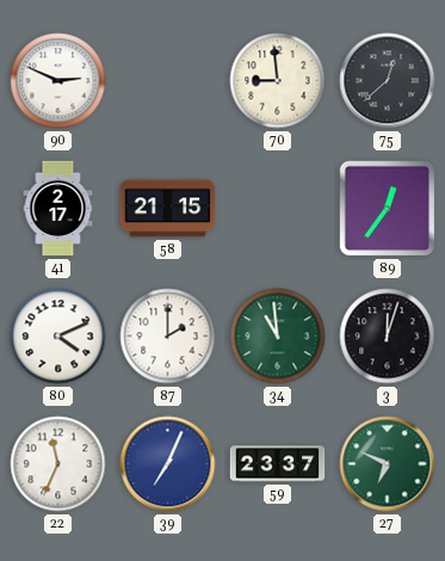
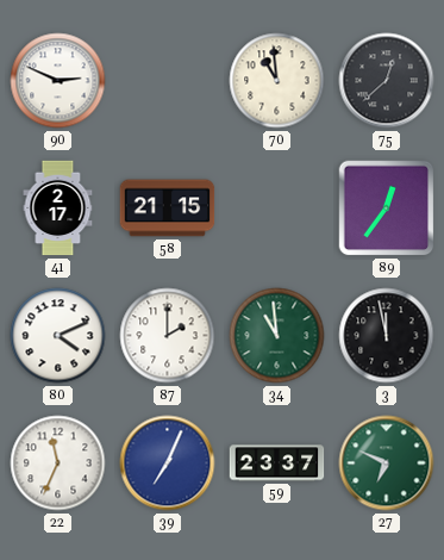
70: 8:59 -> 10:59 (277, 81)
3: 12:03 -> 11:58 (387, 336)
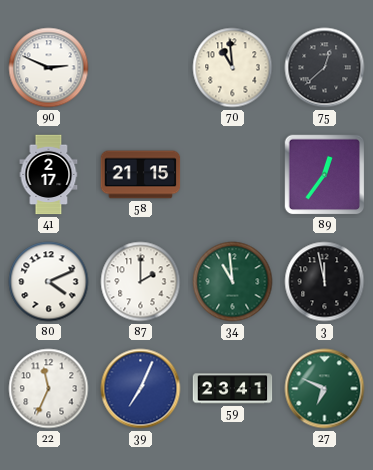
59: 23:37 -> 23:41 (233, 389)
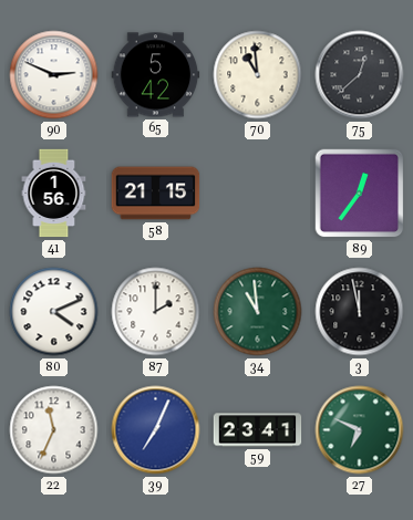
65: none -> 5:42 (156, 75)
41: 2:17 -> 1:56 (54, 194)
